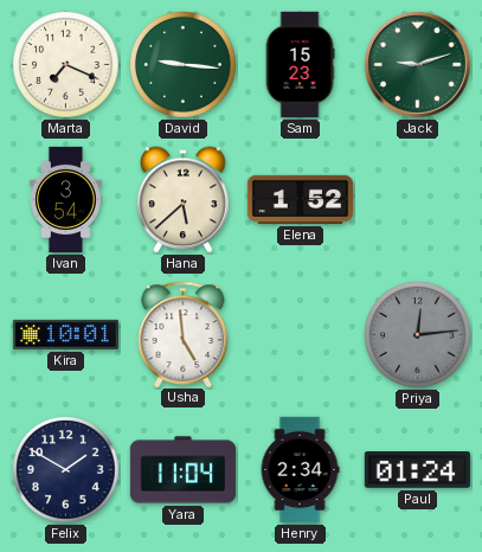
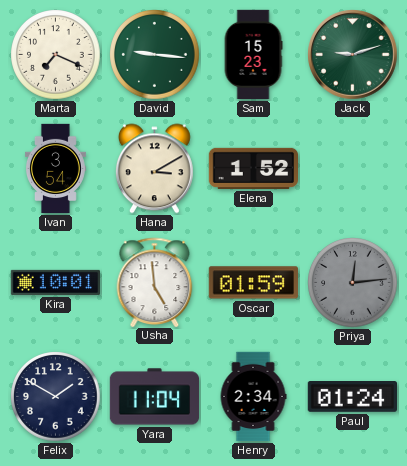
Hana: 5:38 -> 3:10 (154, 169)
Oscar: none -> 01:59 (253, 283)
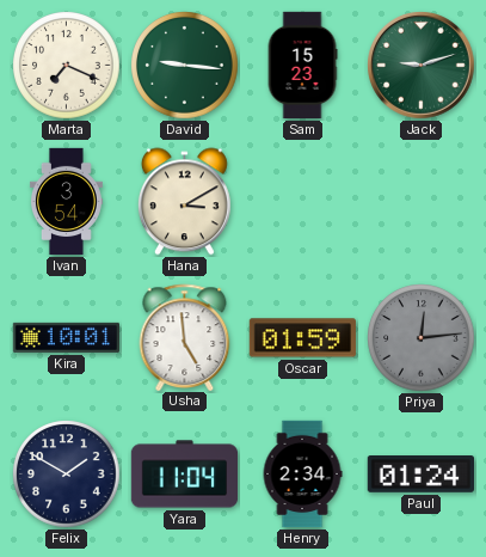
Elena: 1:52 -> none (253, 168)
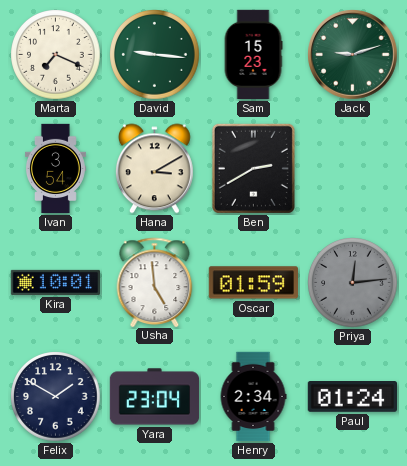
Ben: none -> 2:40 (253, 168)
Yara: 11:04 -> 23:04 (155, 397)
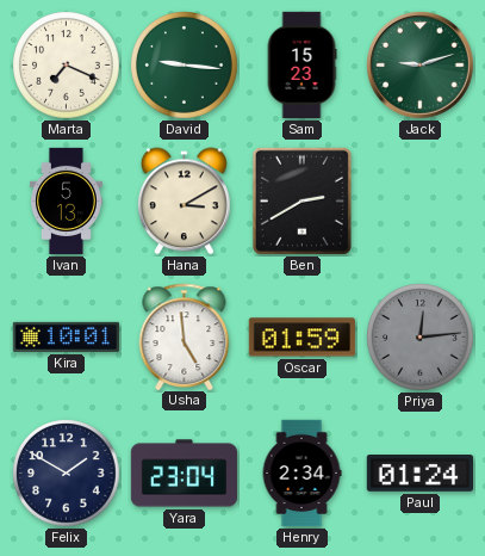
Ivan: 3:54 -> 5:13 (66, 202)
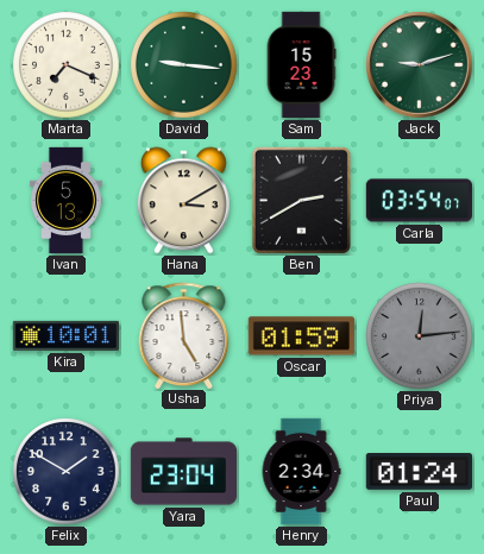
Carla: none -> 03:54 (420, 201)
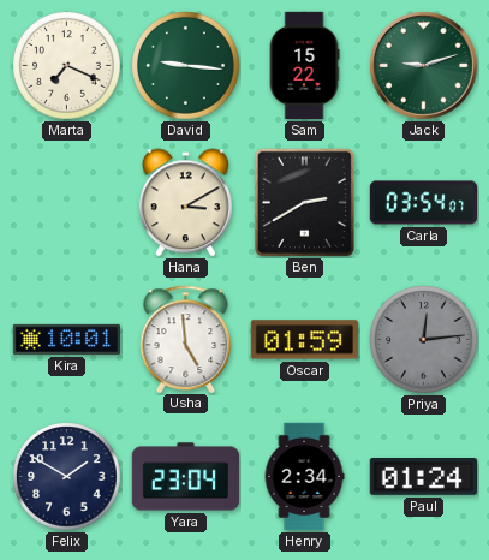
Sam: 15:23 -> 15:22 (304, 66)
Ivan: 5:13 -> none (65, 201)
